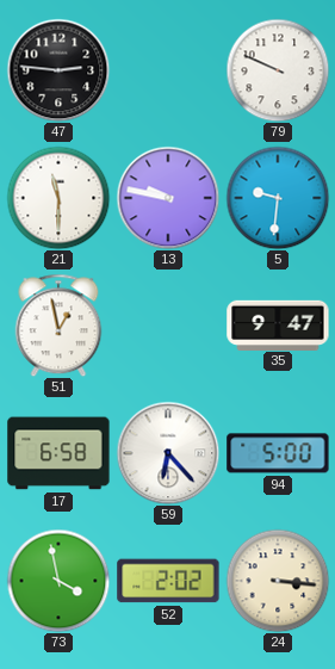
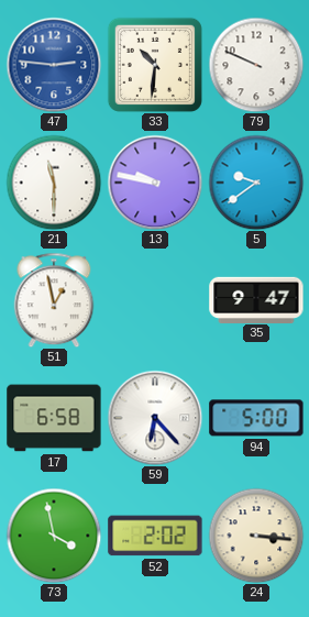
47 dial: black -> blue (54, 65)
33: none -> 10:31 (155, 65)
5: 9:31 -> 9:39 (256, 183)
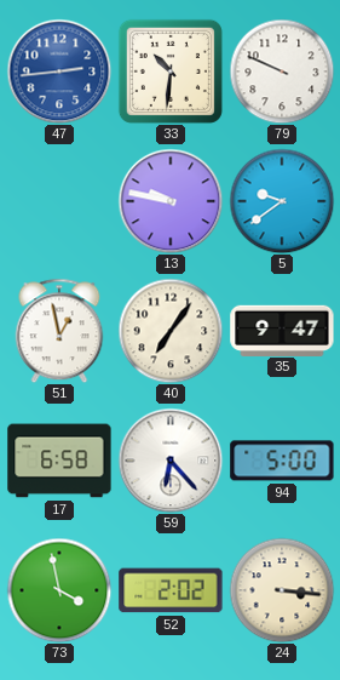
47: 2:46 -> 2:44 (59, 72)
21: 11:30 -> none (54, 183)
40: none -> 7:06 (171, 331)
